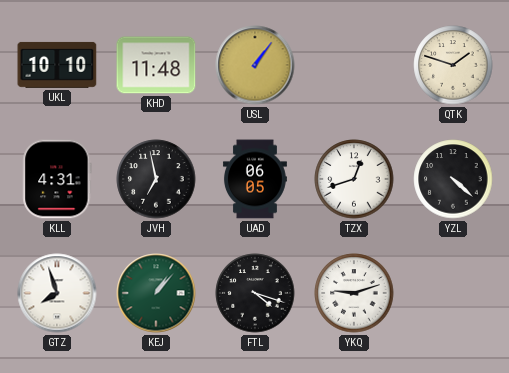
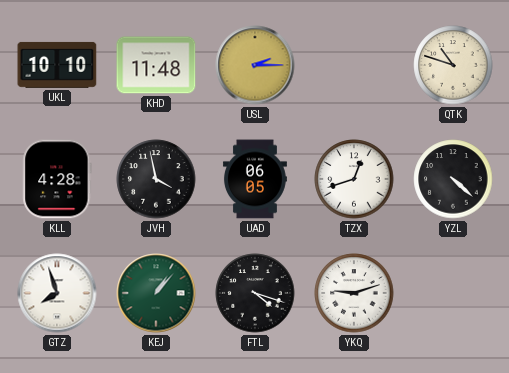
USL: 1:06 -> 2:15 (255, 65)
QTK: 1:48 -> 10:48 (453, 65)
KLL: 4:31 -> 4:28 (57, 179)
JVH: 6:58 -> 3:58 (156, 179)
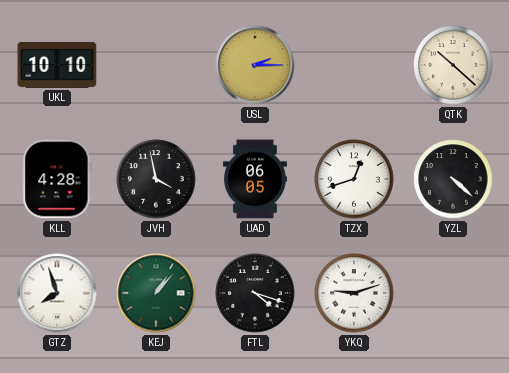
KHD: 11:48 -> none (156, 65)
QTK: 10:48 -> 10:22 (453, 65)
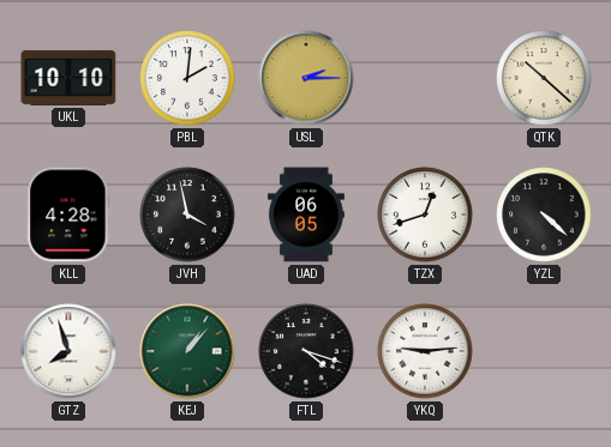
PBL: none -> 2:01 (187, 78)
YKQ: 9:12 -> 9:14 (425, 351)
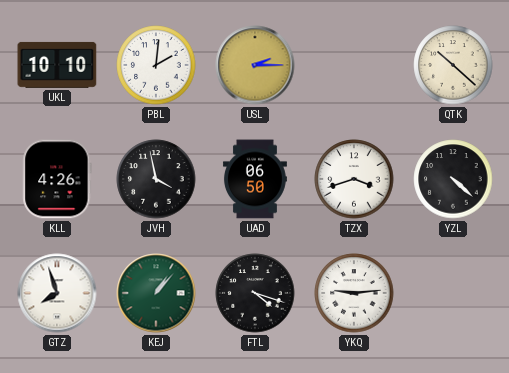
KLL: 4:28 -> 4:26 (57, 179)
UAD: 06:05 -> 06:50 (255, 179)
TZX: 12:42 -> 3:42 (354, 179)
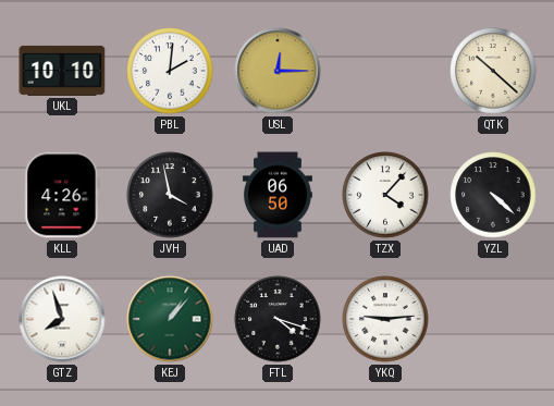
USL: 2:15 -> 12:15 (278, 71)
TZX: 3:42 -> 4:07 (385, 195)
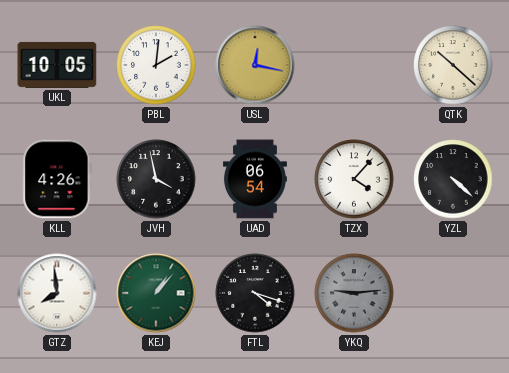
UKL: 10:10 -> 10:05 (57, 65)
USL: 12:15 -> 12:17 (255, 65)
UAD: 06:50 -> 06:54 (255, 179)
GTZ: 7:57 -> 7:59 (57, 293)
YKQ dial: white -> grey (354, 293)
